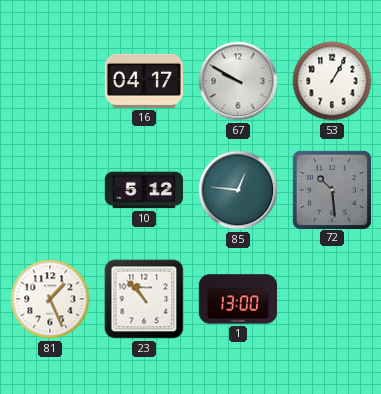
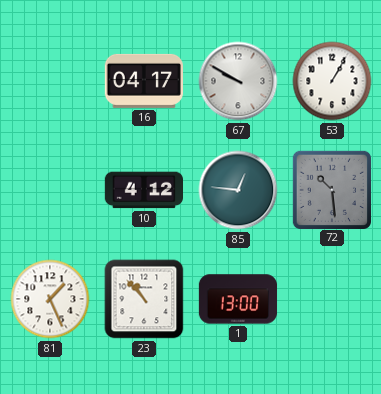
10: 5:12 -> 4:12 (143, 190)
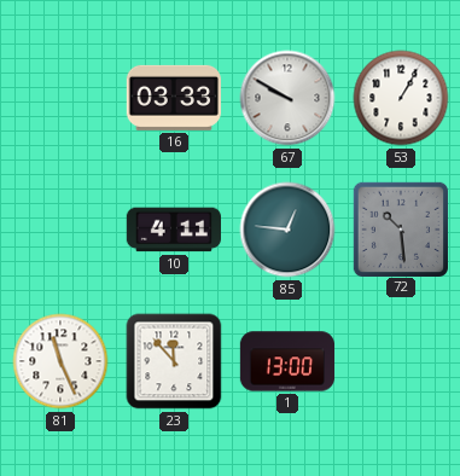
16: 04:17 -> 03:33 (173, 98)
10: 4:12 -> 4:11 (173, 230)
81: 1:26 -> 11:26 (60, 361)
23: 10:53 -> 11:53 (174, 361)
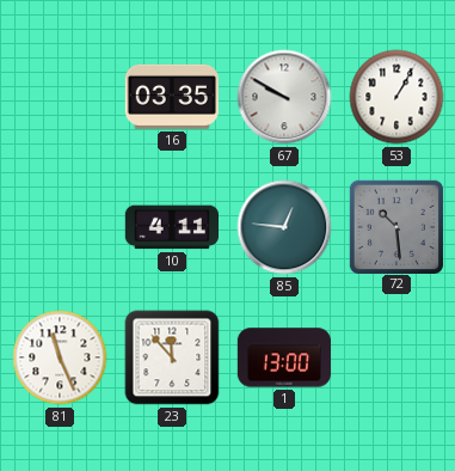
16: 03:33 -> 03:35 (171, 97)
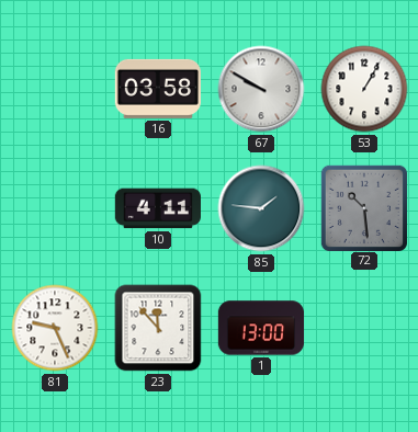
16: 03:35 -> 03:58 (157, 89)
85: 12:46 -> 1:46 (261, 208)
81: 11:26 -> 9:26 (55, 328)
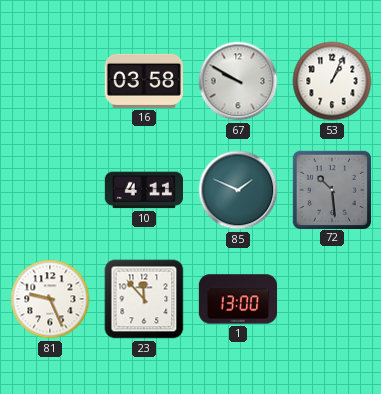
53: 1:05 -> 1:04 (332, 81)
85: 1:46 -> 1:49 (238, 190)
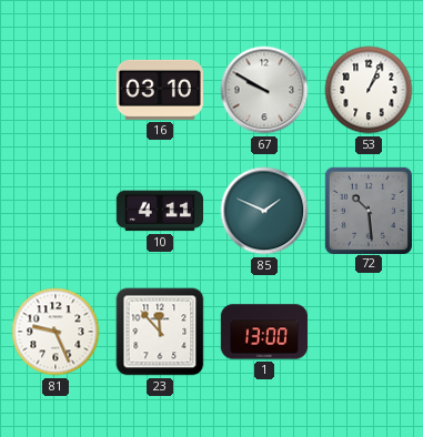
16: 03:58 -> 03:10 (159, 90)
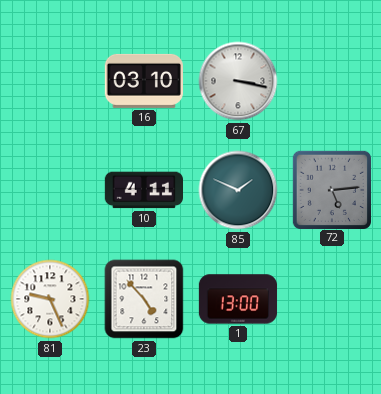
67: 9:50 -> 3:17 (238, 81)
53: 1:04 -> none (369, 90)
72: 10:29 -> 5:14 (331, 189)
23: 11:53 -> 4:53 (144, 299)
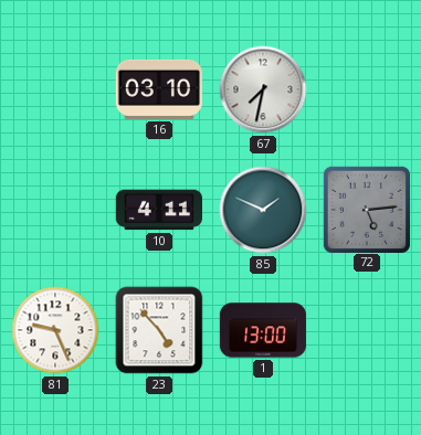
67: 3:17 -> 7:32 (263, 89)
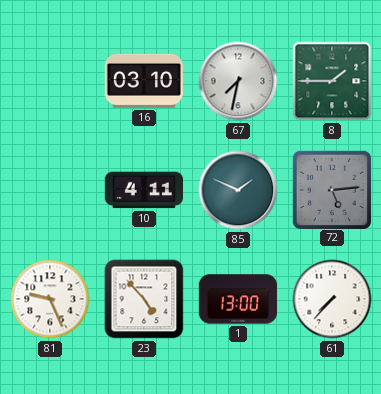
8: none -> 1:45 (332, 81)
61: none -> 7:37 (332, 299)
